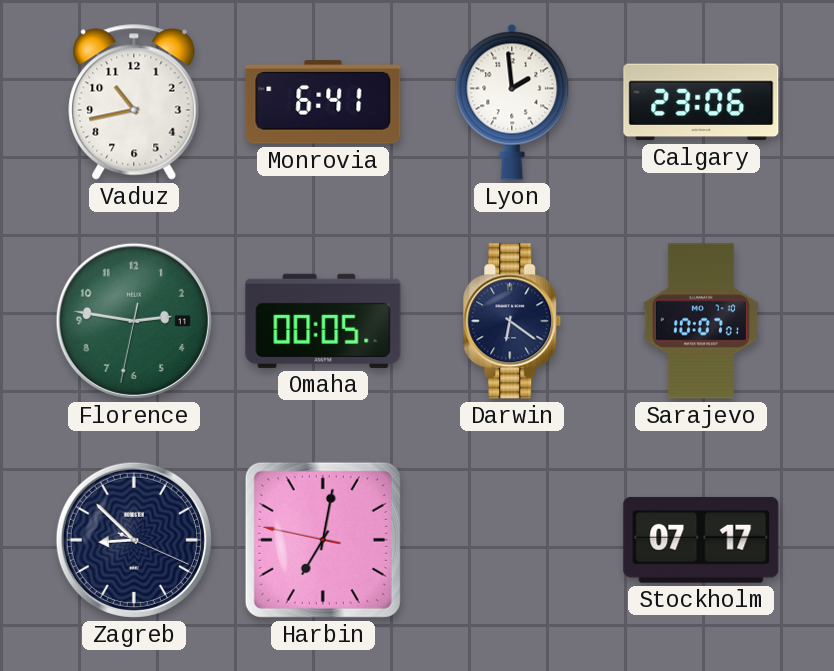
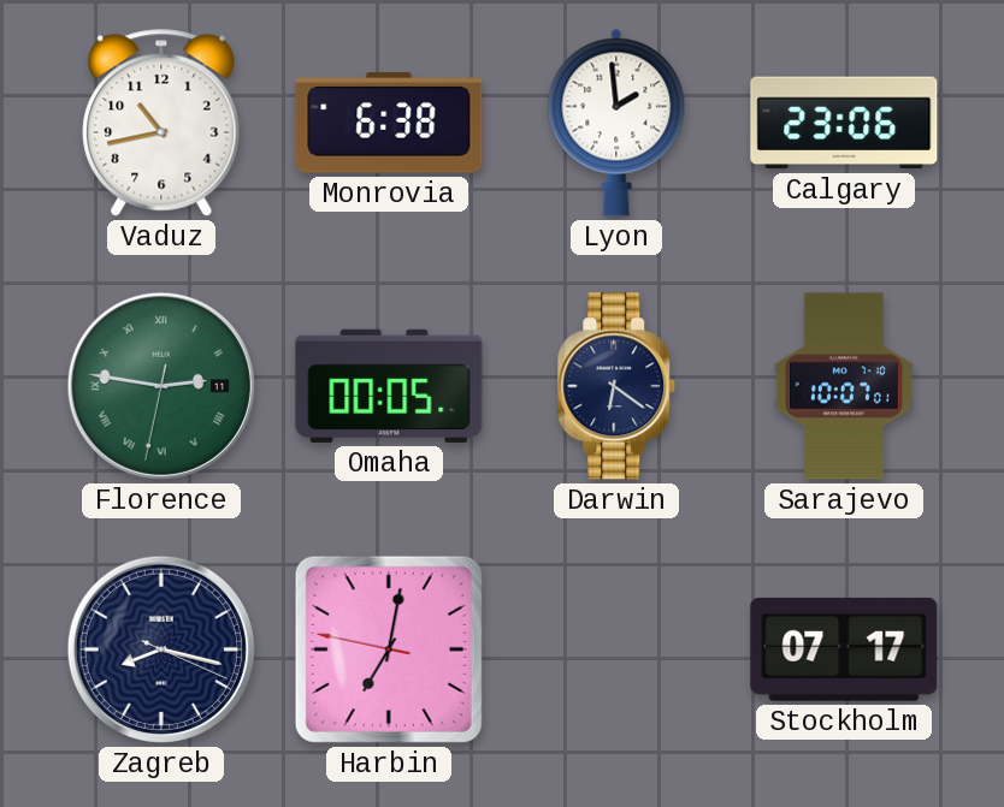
Monrovia: 6:41 -> 6:38 (389, 123)
Florence numerals: Arabic -> Roman (161, 386)
Zagreb: 8:52 -> 8:17 (161, 649)
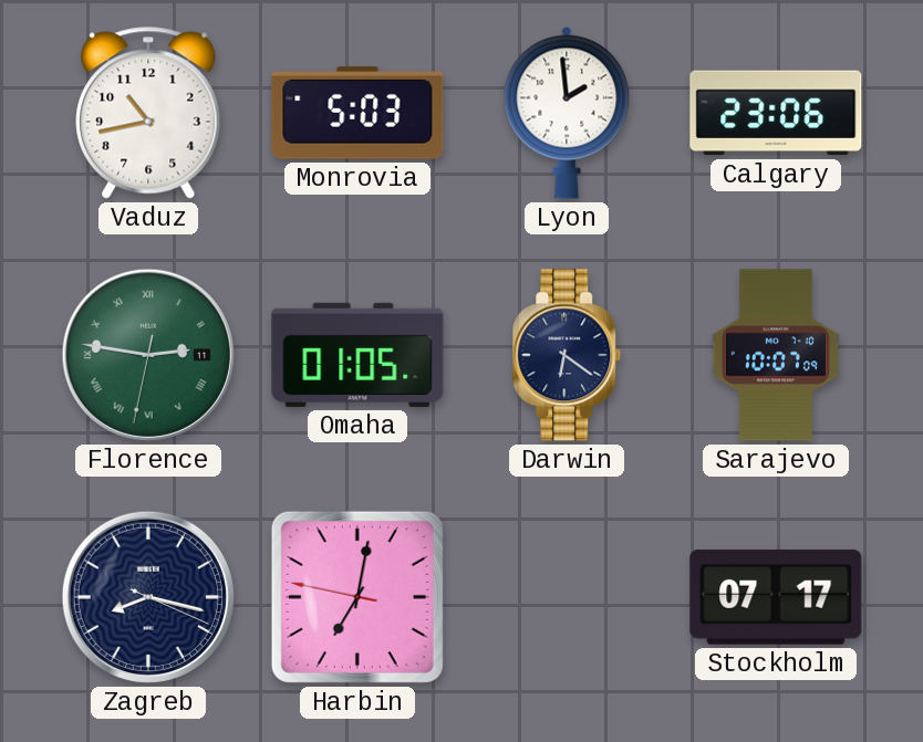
Monrovia: 6:38 -> 5:03 (357, 113)
Omaha: 00:05 -> 01:05 (357, 355)
Sarajevo: 10:07:01 -> 10:07:09 (776, 355)
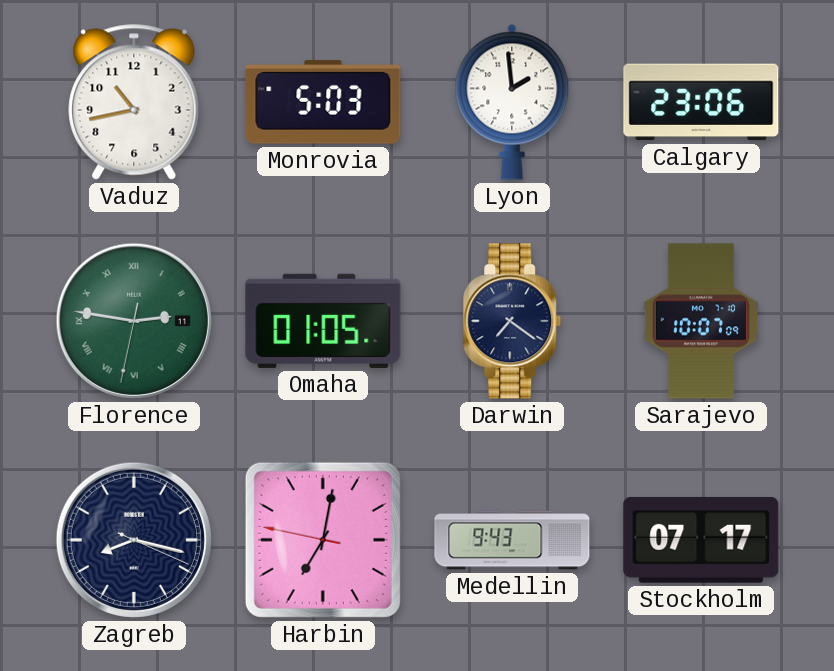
Darwin: 6:21 -> 7:21 (512, 321)
Medellin: none -> 9:43 (512, 540)
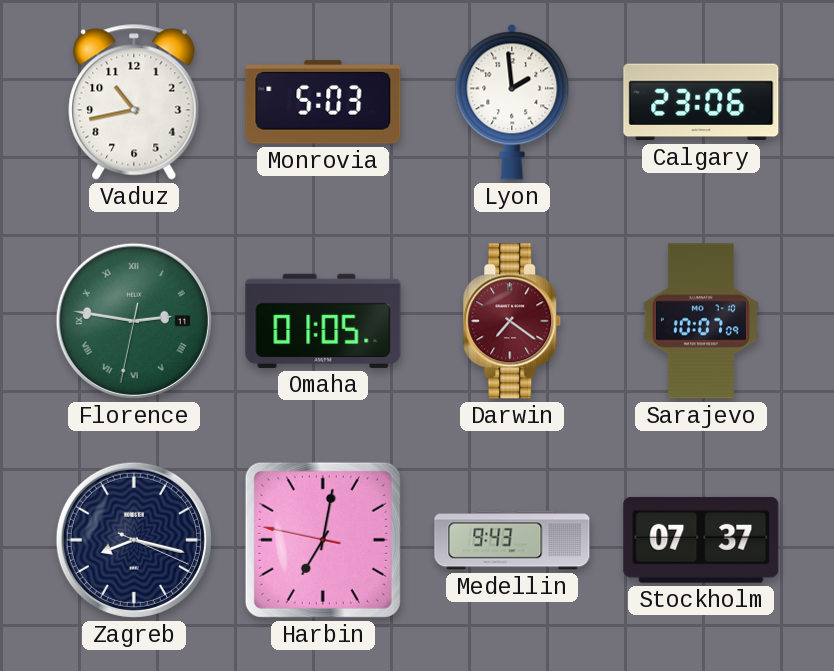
Darwin dial: navy -> burgundy (512, 321)
Stockholm: 07:17 -> 07:37 (701, 540)
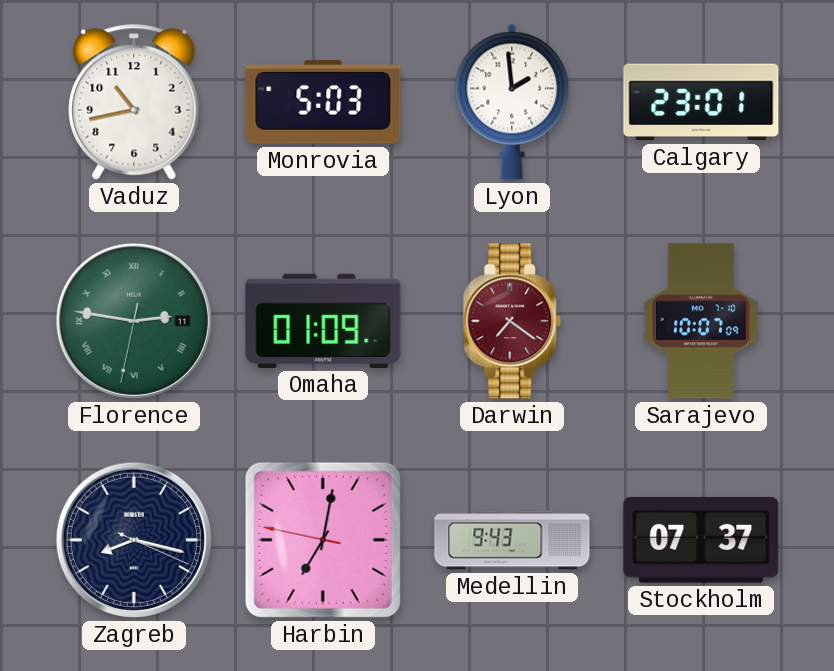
Calgary: 23:06 -> 23:01 (701, 102)
Omaha: 01:05 -> 01:09 (323, 321)
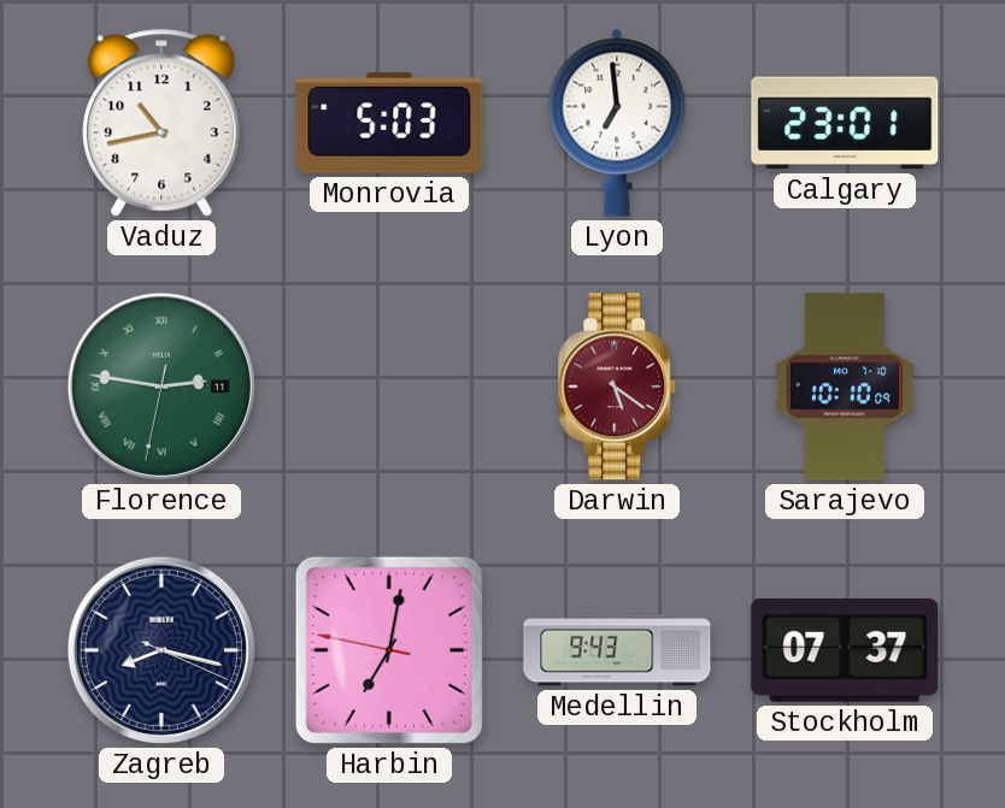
Lyon: 1:59 -> 6:59 (617, 123)
Omaha: 01:09 -> none (323, 321)
Darwin: 7:21 -> 5:21 (617, 387)
Sarajevo: 10:07 -> 10:10 (845, 387)
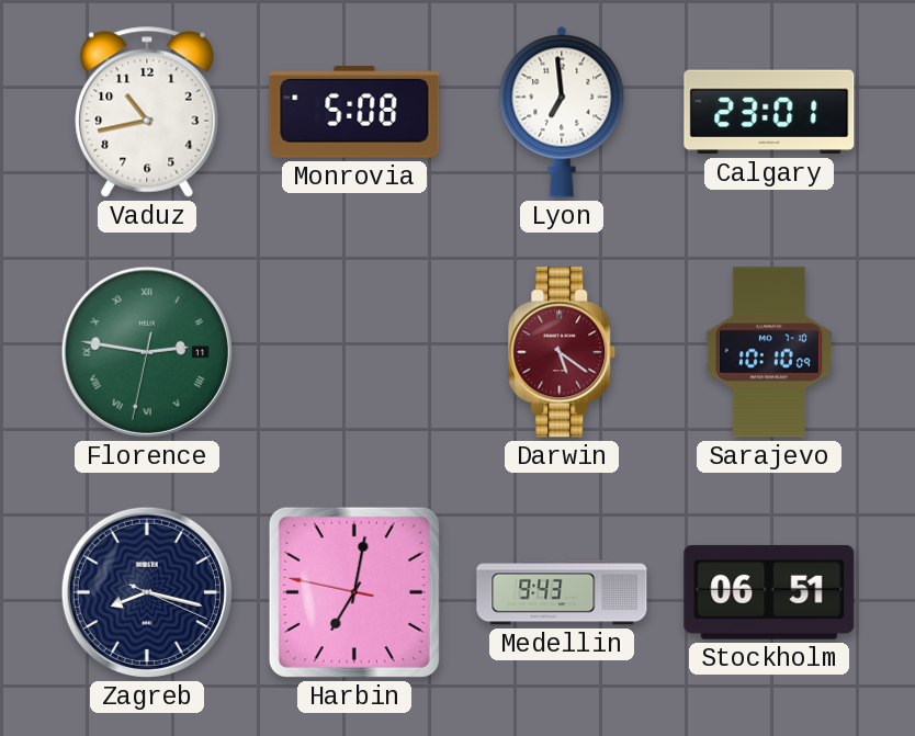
Monrovia: 5:03 -> 5:08 (354, 112)
Stockholm: 07:37 -> 06:51 (769, 592)
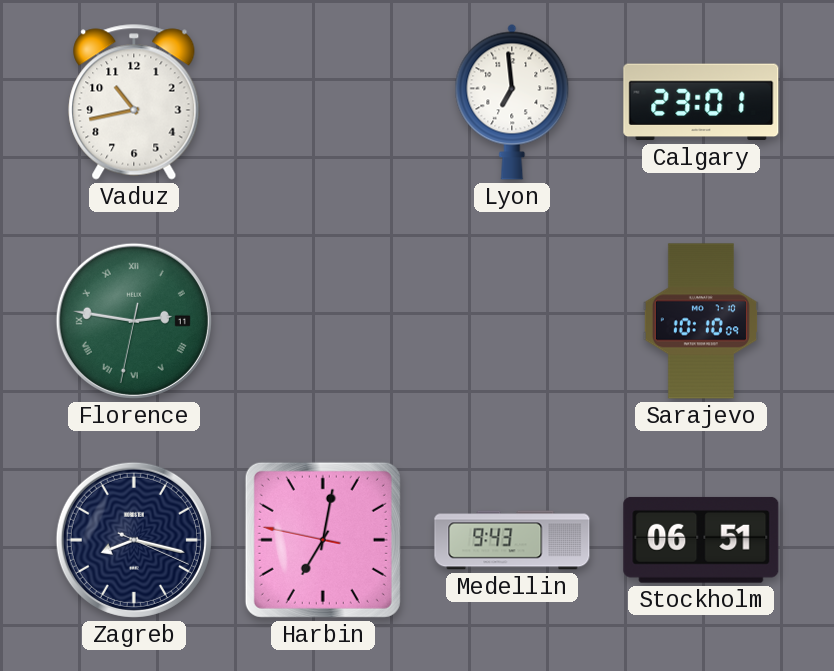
Monrovia: 5:08 -> none (354, 112)
Darwin: 5:21 -> none (562, 352)
